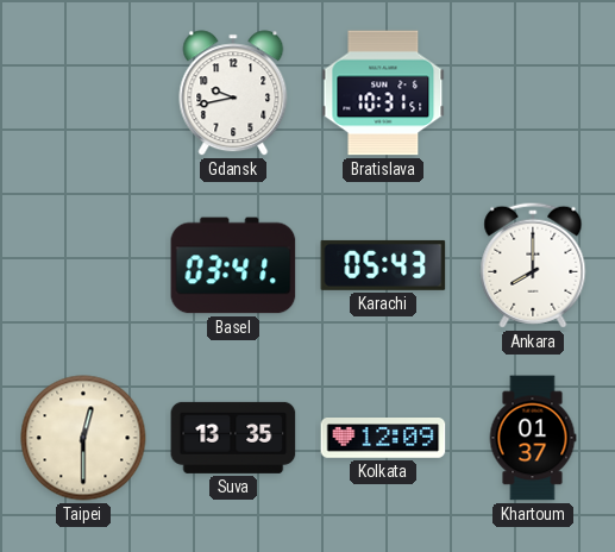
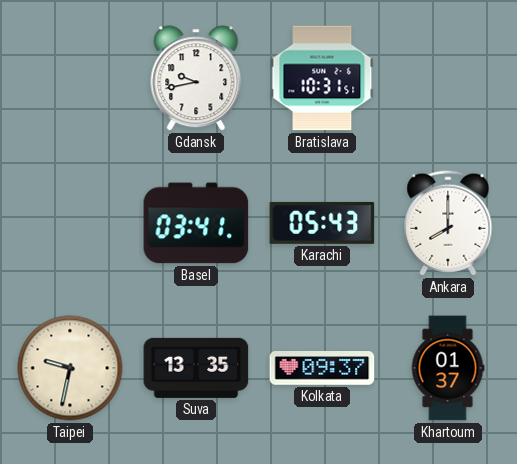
Taipei: 12:30 -> 9:32 (70, 368)
Kolkata: 12:09 -> 09:37 (322, 368)
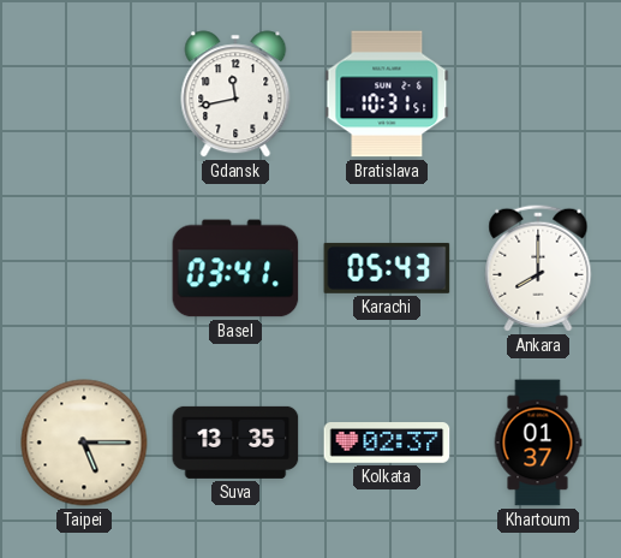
Gdansk: 9:43 -> 11:43 (235, 94)
Taipei: 9:32 -> 5:15 (84, 443)
Kolkata: 09:37 -> 02:37 (387, 443)
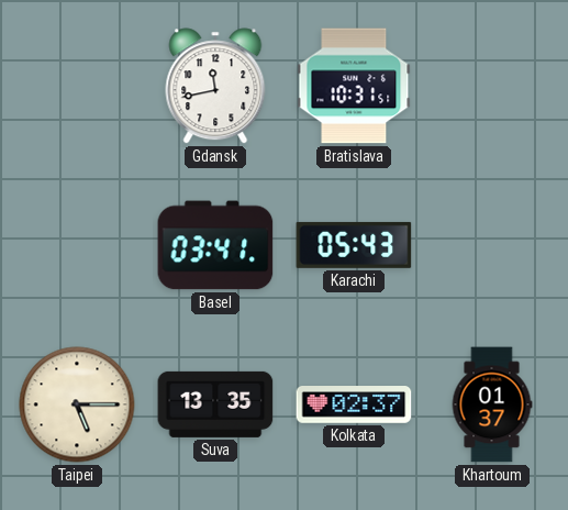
Ankara: 8:00 -> none (538, 268)
